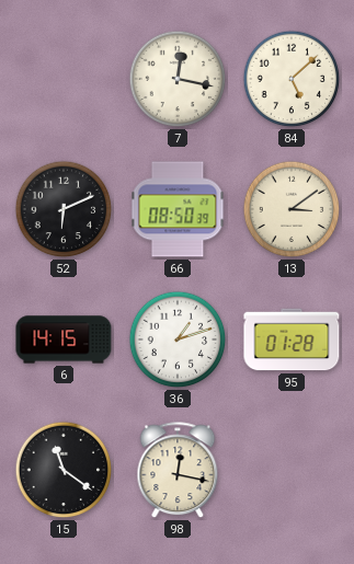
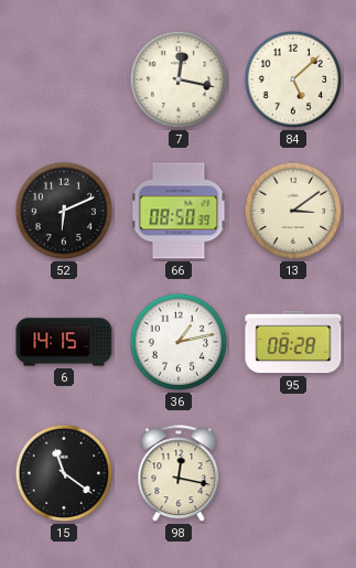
36: 1:12 -> 1:13 (179, 342)
95: 01:28 -> 08:28 (293, 342)
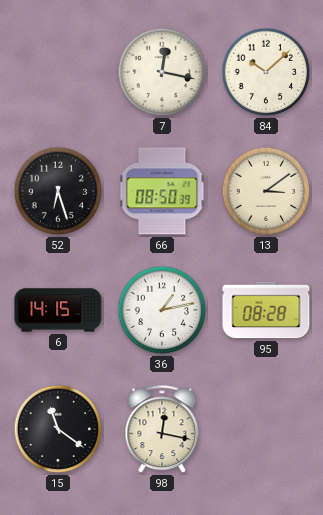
84: 5:08 -> 10:08 (266, 72)
52: 6:11 -> 6:27 (58, 191)
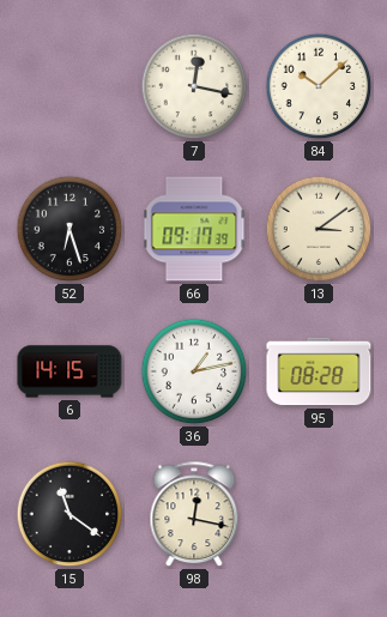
66: 08:50 -> 09:17 (194, 229)
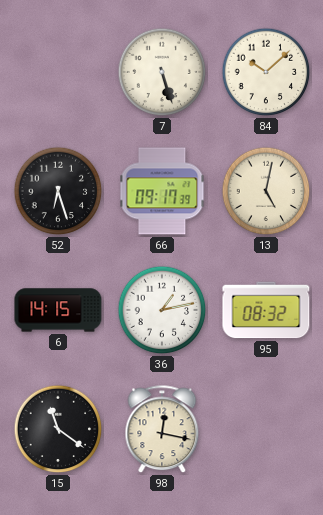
7: 12:17 -> 5:27 (162, 72)
13: 3:09 -> 5:02 (266, 191)
95: 08:28 -> 08:32 (266, 310)
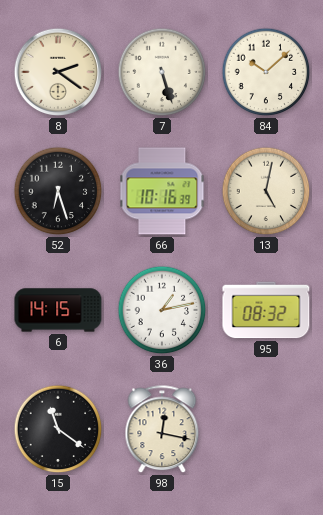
8: none -> 2:21 (58, 72)
66: 09:17 -> 10:16 (162, 191)
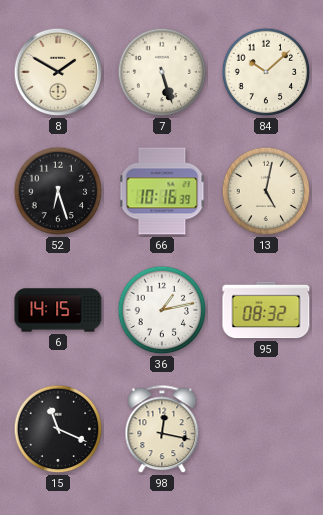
8: 2:21 -> 1:50 (58, 72)
15: 11:21 -> 11:19 (58, 429)
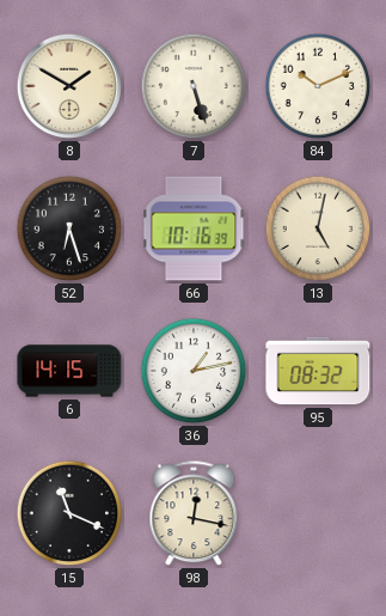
84: 10:08 -> 10:11 (318, 86)
